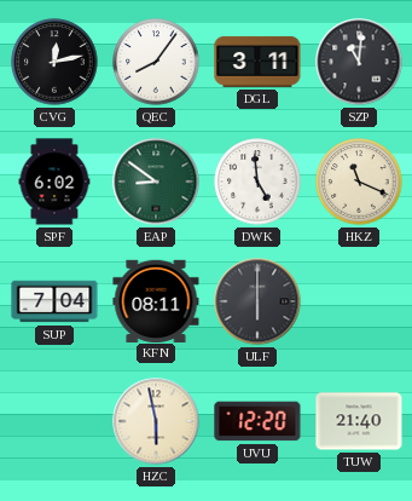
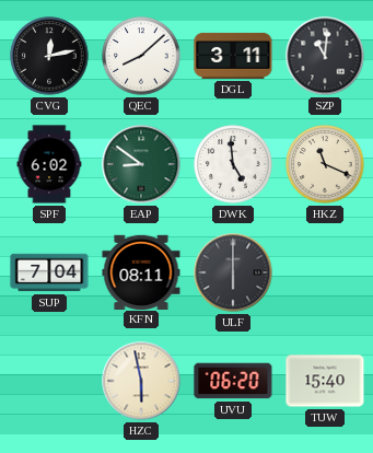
QEC: 8:06 -> 8:08 (141, 56)
UVU: 12:20 -> 06:20 (233, 381)
TUW: 21:40 -> 15:40 (325, 381)
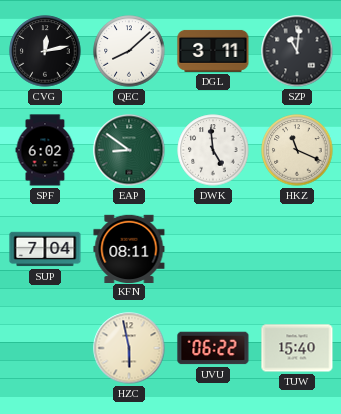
ULF: 6:00 -> none (233, 272)
UVU: 06:20 -> 06:22 (213, 348)
